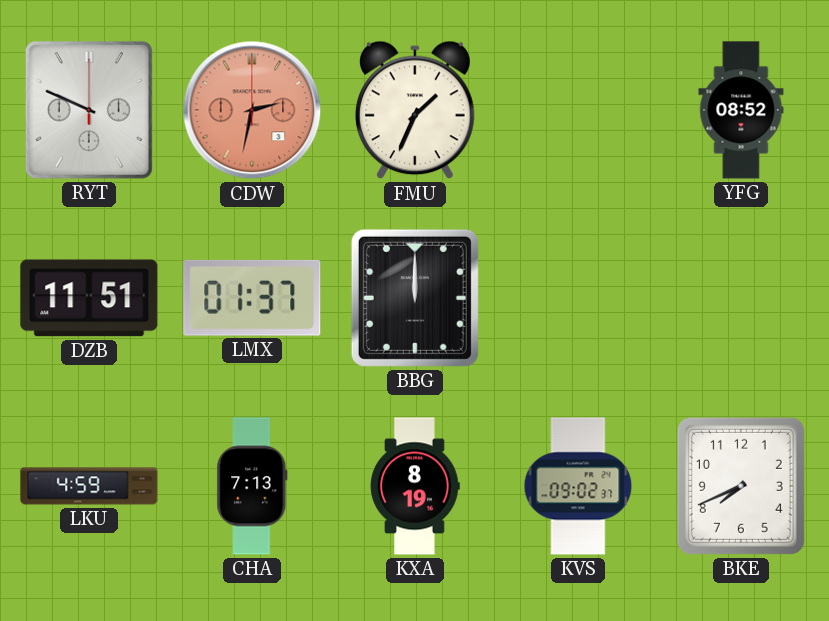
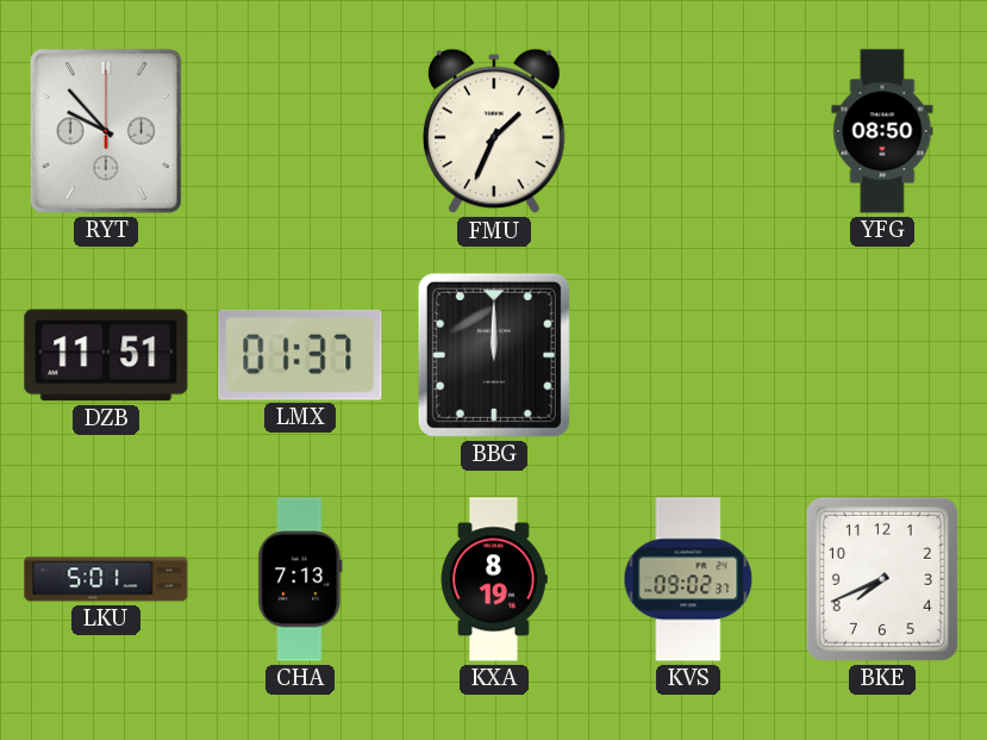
RYT: 9:49 -> 9:53 (106, 131)
CDW: 2:32 -> none (252, 110)
YFG: 08:52 -> 08:50 (882, 131)
LKU: 4:59 -> 5:01 (106, 579)
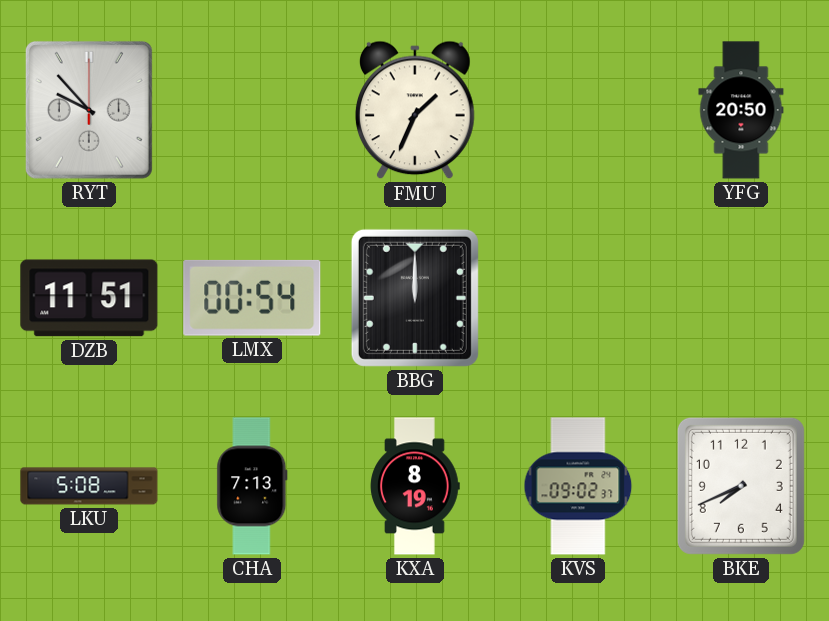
YFG: 08:50 -> 20:50 (741, 110)
LMX: 01:37 -> 00:54 (252, 298)
LKU: 5:01 -> 5:08 (89, 486)
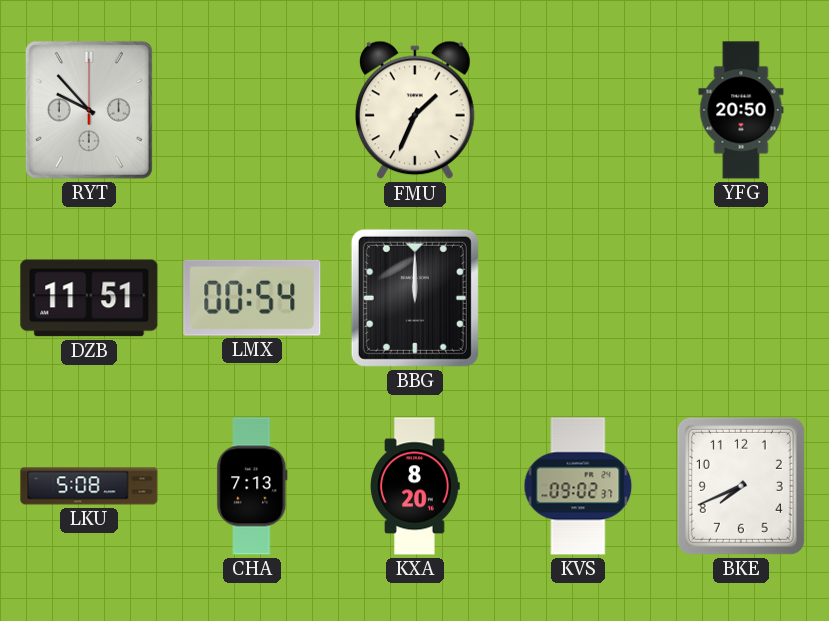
KXA: 8:19 -> 8:20 (415, 486)
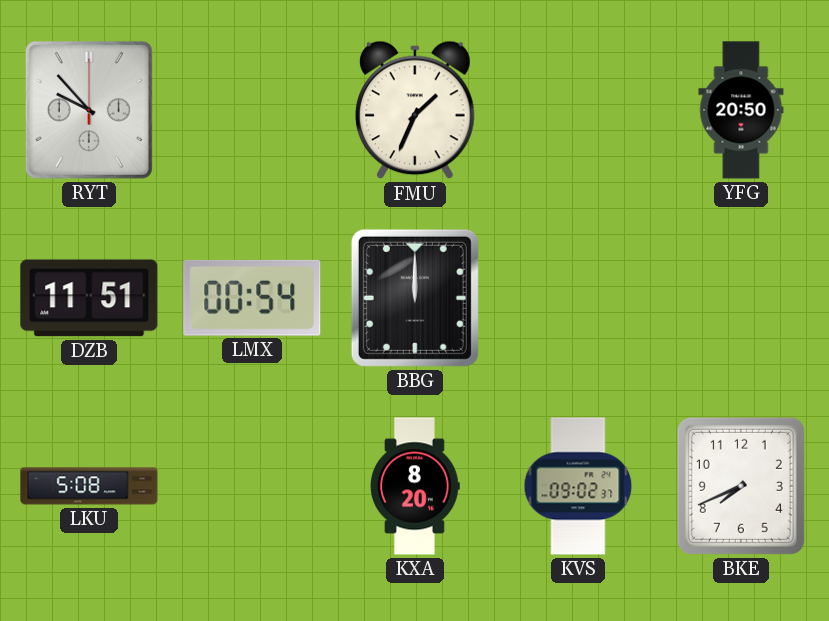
CHA: 7:13 -> none (252, 486)
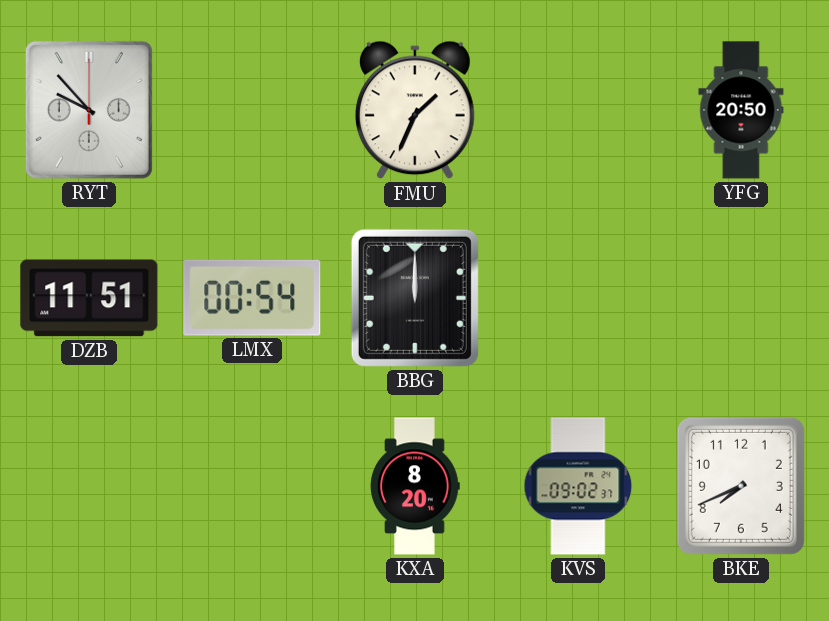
LKU: 5:08 -> none (89, 486)
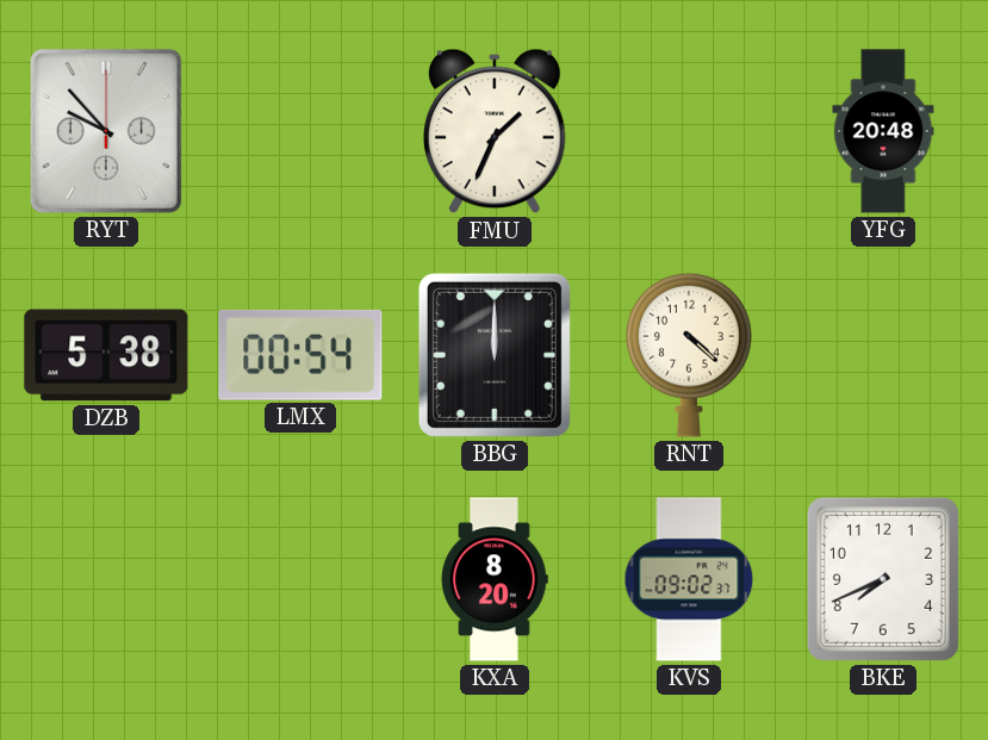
YFG: 20:50 -> 20:48 (883, 131)
DZB: 11:51 -> 5:38 (106, 355)
RNT: none -> 4:22 (690, 355)
